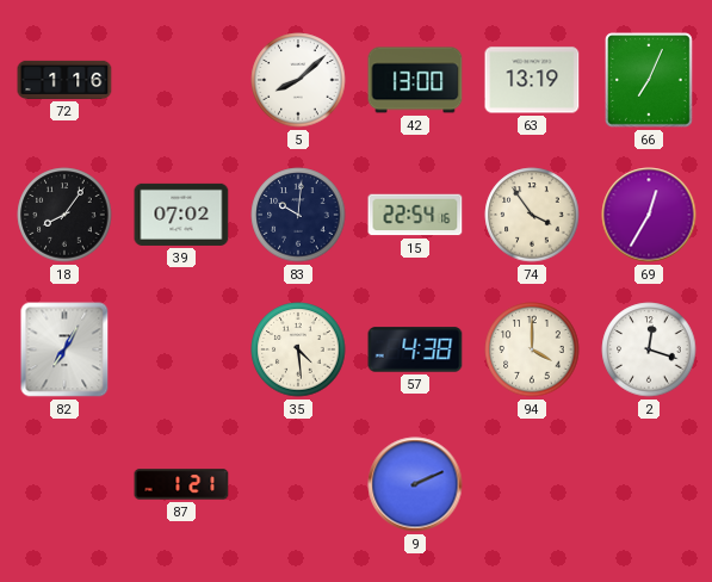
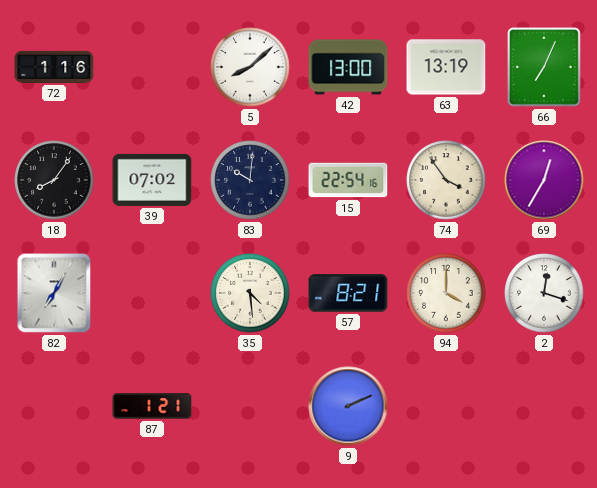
57: 4:38 -> 8:21 (348, 293)
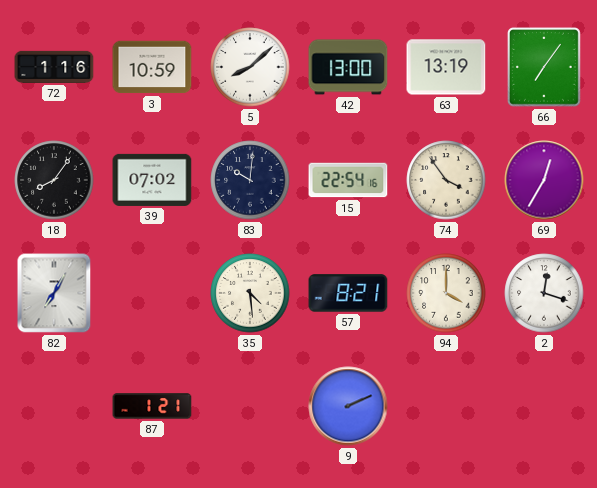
3: none -> 10:59 (152, 67)
66: 7:04 -> 7:06 (545, 68)
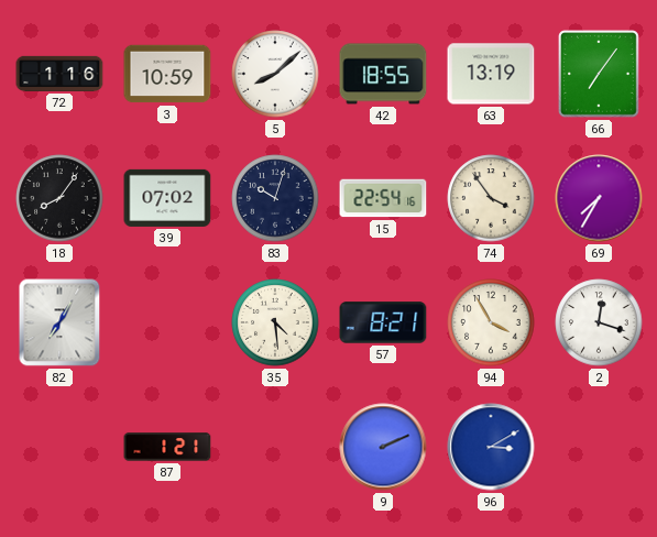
42: 13:00 -> 18:55 (383, 74)
83: 10:01 -> 10:03 (275, 198)
69: 12:35 -> 7:35 (599, 198)
94: 4:00 -> 3:55 (491, 322)
96: none -> 3:10 (491, 447)
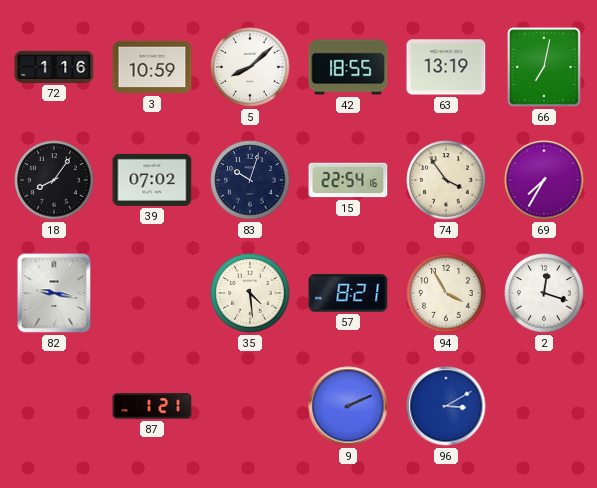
66: 7:06 -> 7:02 (545, 68)
82: 7:05 -> 9:17 (54, 293)
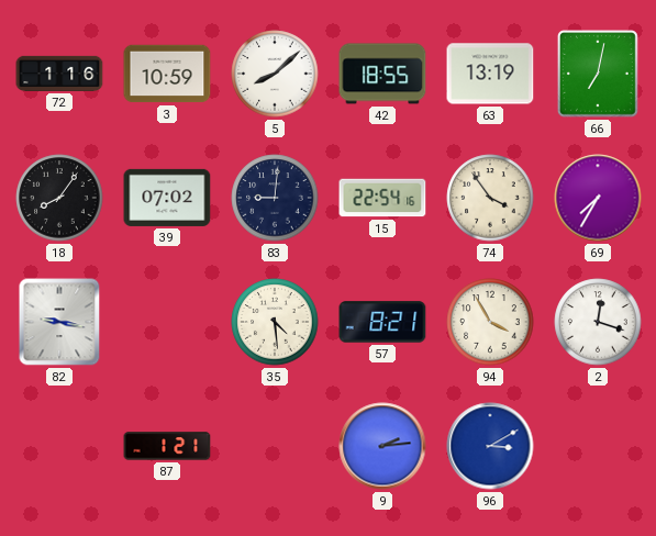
83: 10:03 -> 9:01 (275, 198)
9: 2:11 -> 2:14 (382, 446)
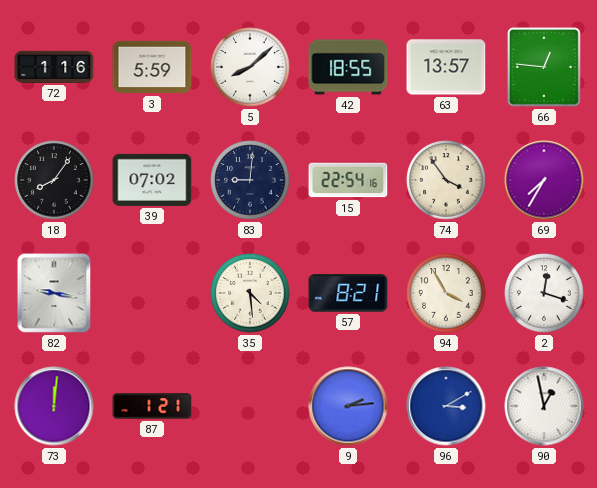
3: 10:59 -> 5:59 (152, 67)
63: 13:19 -> 13:57 (446, 67)
66: 7:02 -> 12:46 (545, 68)
73: none -> 12:01 (54, 406)
90: none -> 12:58 (544, 406)
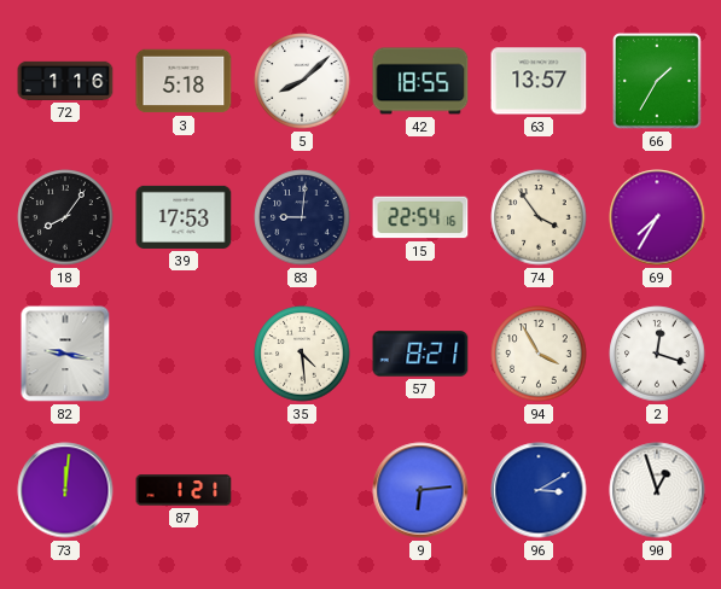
3: 5:59 -> 5:18 (184, 81)
66: 12:46 -> 1:35 (658, 82)
39: 07:02 -> 17:53 (184, 217)
9: 2:14 -> 6:14 (420, 490)
90: 12:58 -> 12:57 (657, 490)
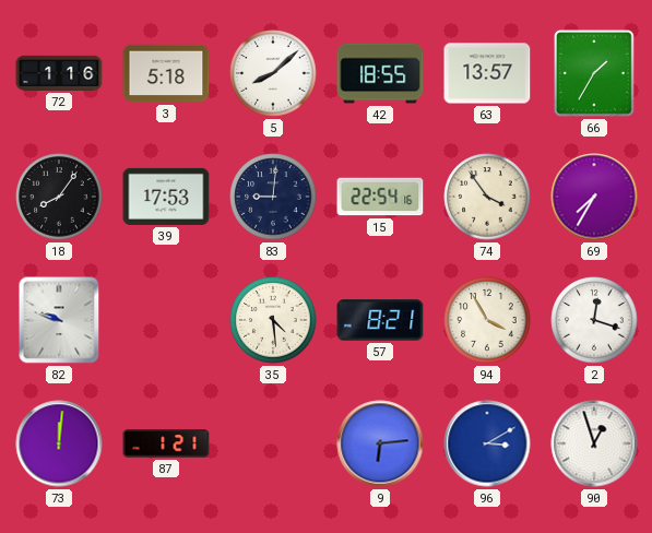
82: 9:17 -> 9:48 (59, 320)
